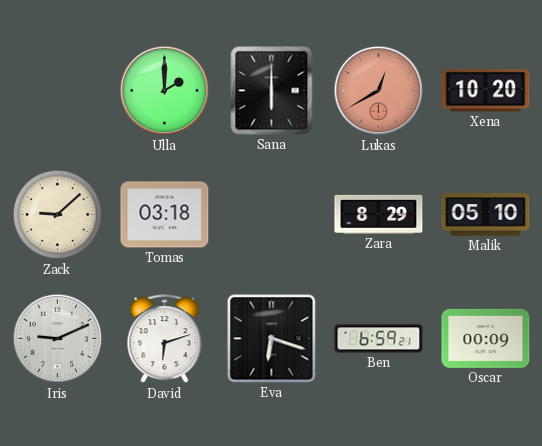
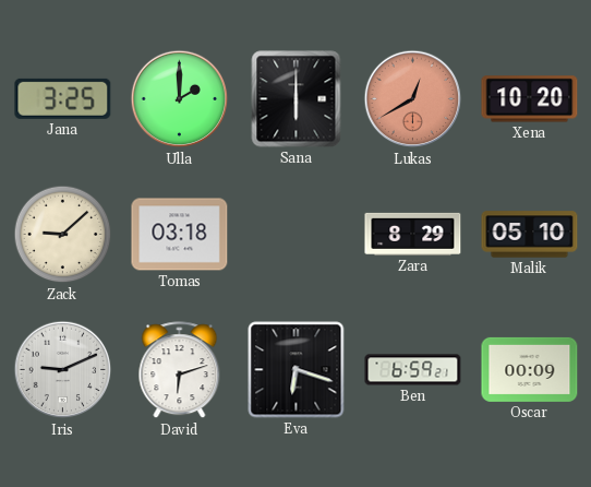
Jana: none -> 3:25 (63, 98)
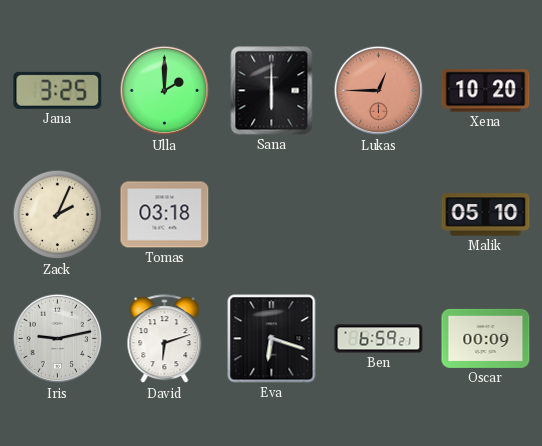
Lukas: 12:40 -> 12:45 (379, 91)
Zack: 9:08 -> 2:04 (58, 215)
Zara: 8:29 -> none (413, 234)
Iris: 9:11 -> 9:13 (58, 339)
